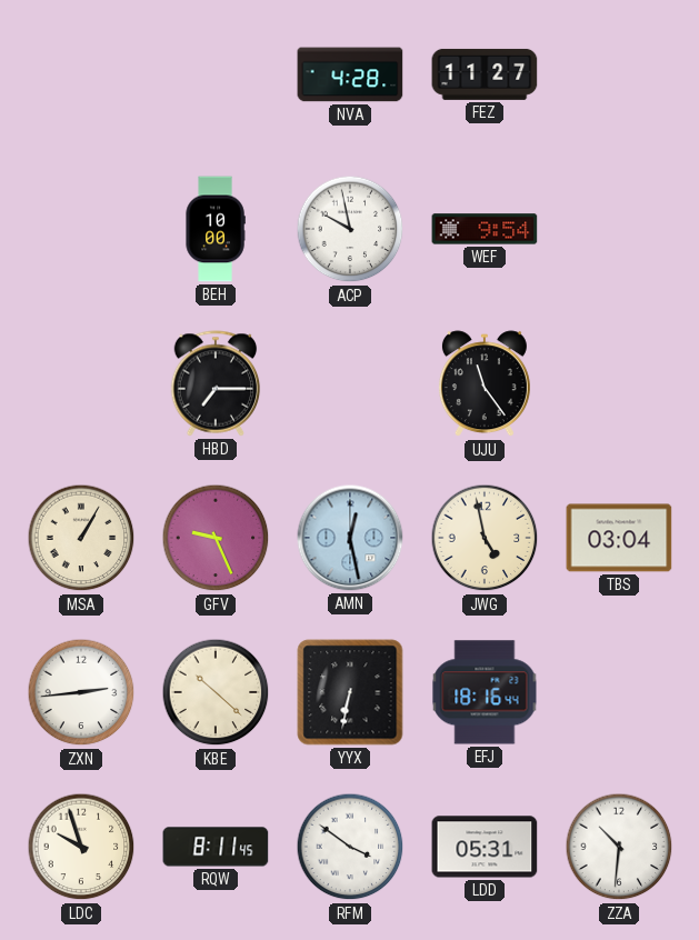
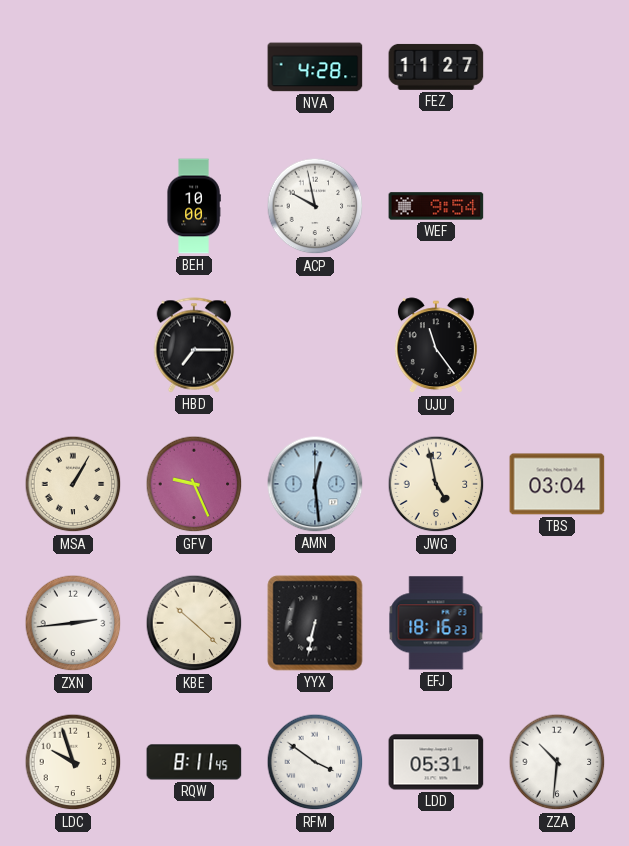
AMN: 12:28 -> 12:29 (315, 484)
EFJ: 18:16:44 -> 18:16:23 (436, 623)
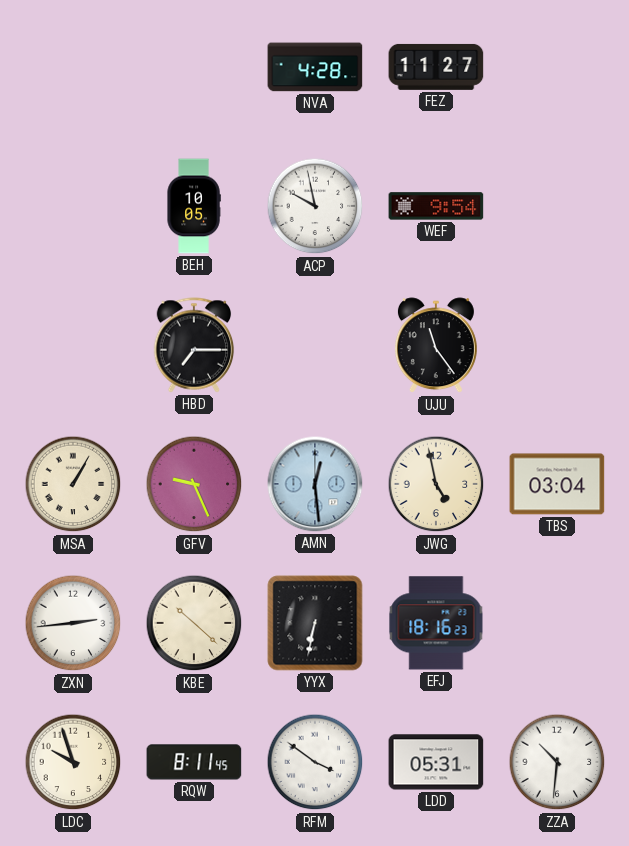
BEH: 10:00 -> 10:05 (194, 206)
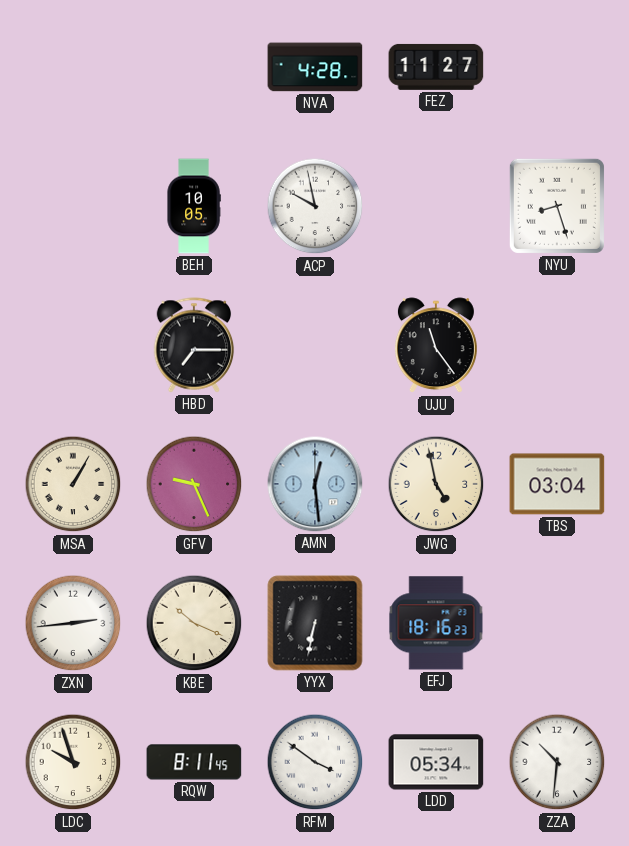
WEF: 9:54 -> none (436, 206)
NYU: none -> 8:27 (557, 206)
KBE: 10:22 -> 10:19 (194, 623)
LDD: 05:31 -> 05:34 (436, 762)
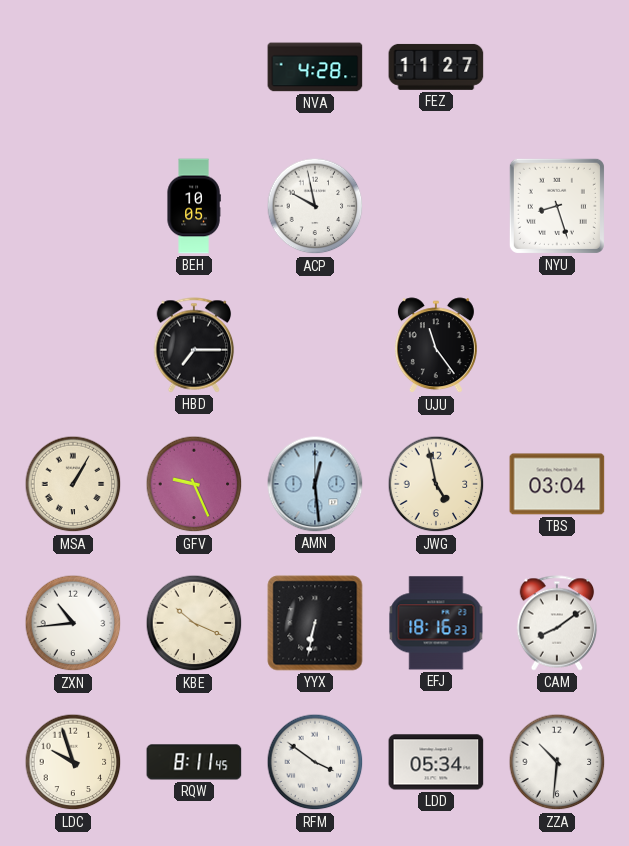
ZXN: 2:44 -> 10:44 (73, 623)
CAM: none -> 8:09 (557, 623)
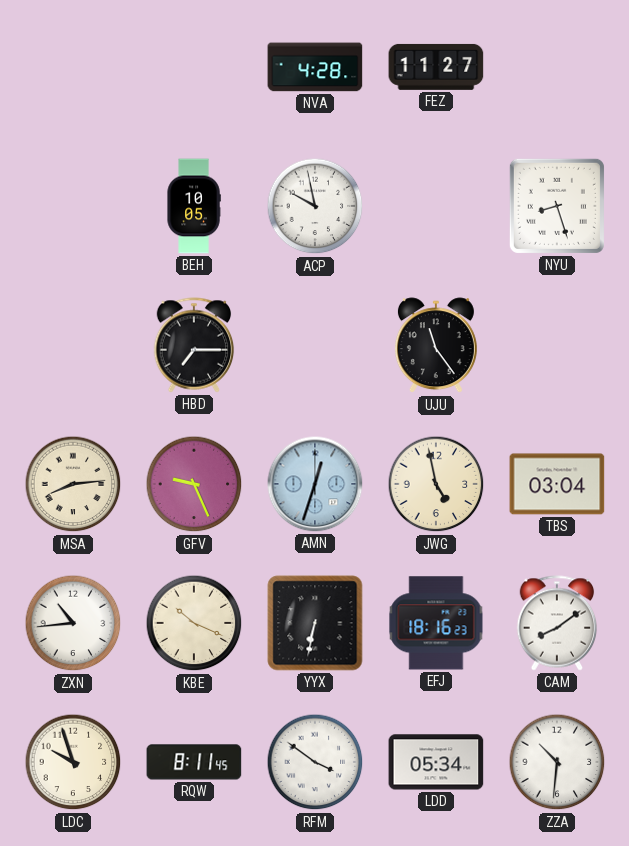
MSA: 1:05 -> 8:14 (73, 484)
AMN: 12:29 -> 12:33 (315, 484)
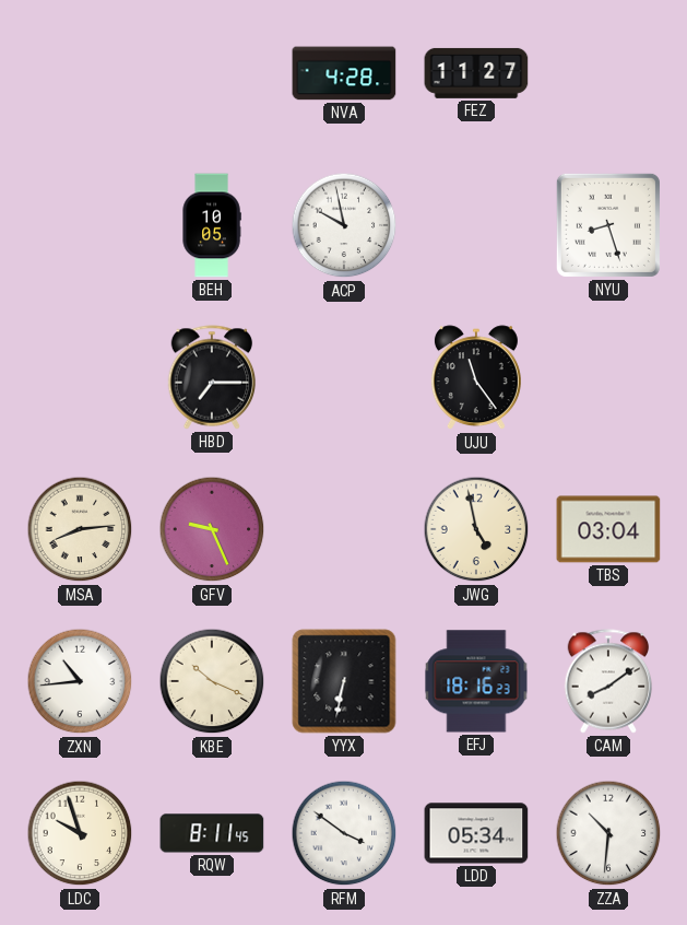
AMN: 12:33 -> none (315, 484)
